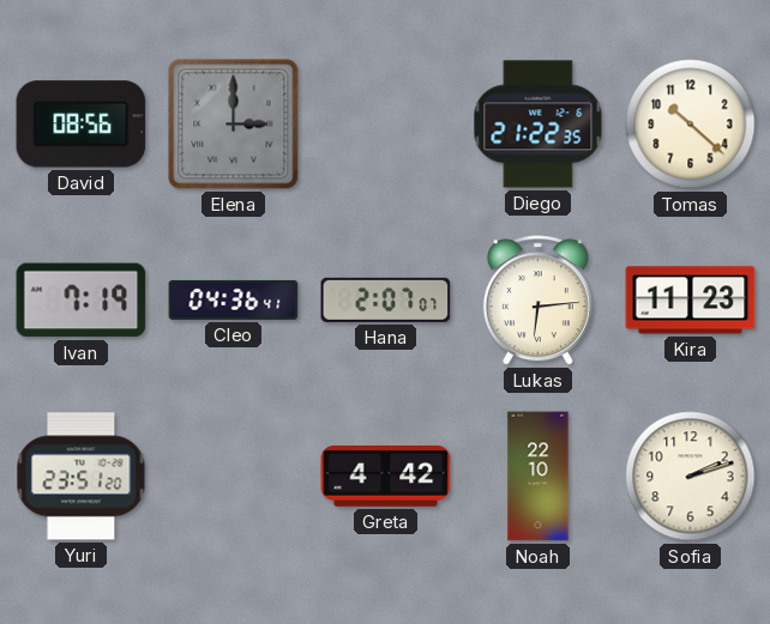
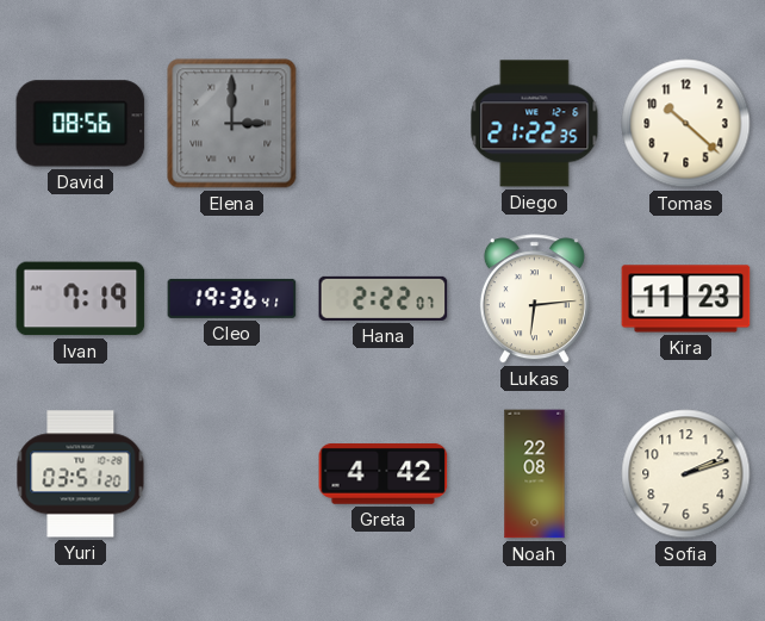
Cleo: 04:36 -> 19:36 (232, 298)
Hana: 2:07 -> 2:22 (384, 298)
Yuri: 23:51 -> 03:51 (81, 474)
Noah: 22:10 -> 22:08 (535, 474)
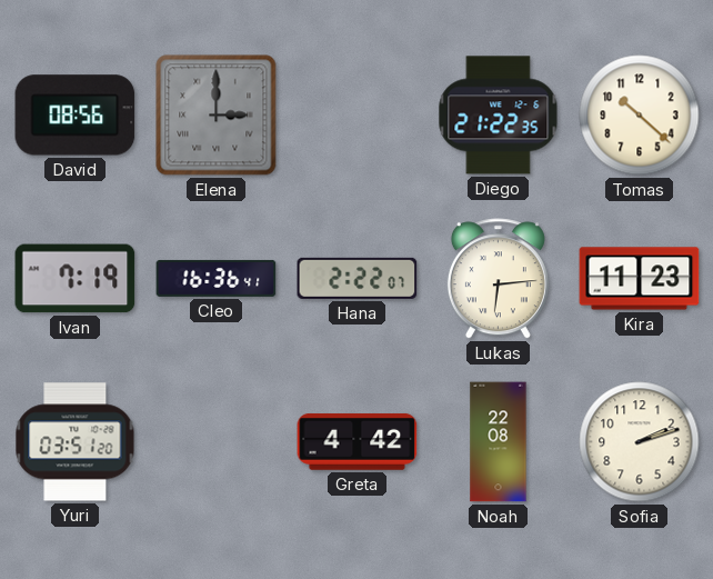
Cleo: 19:36 -> 16:36 (217, 278)
